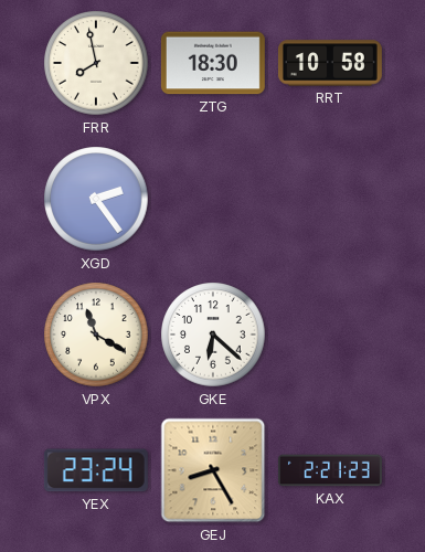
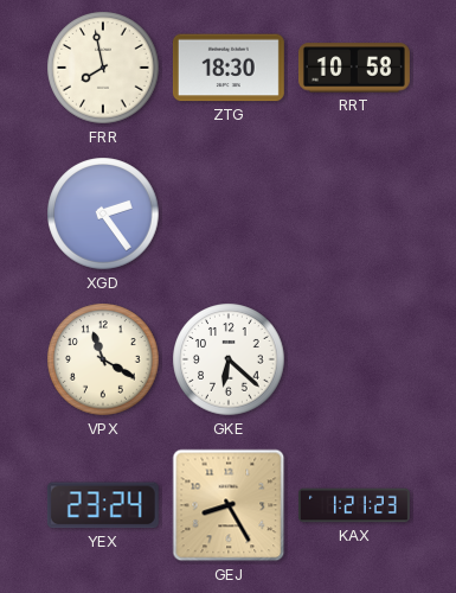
KAX: 2:21 -> 1:21 (354, 505)
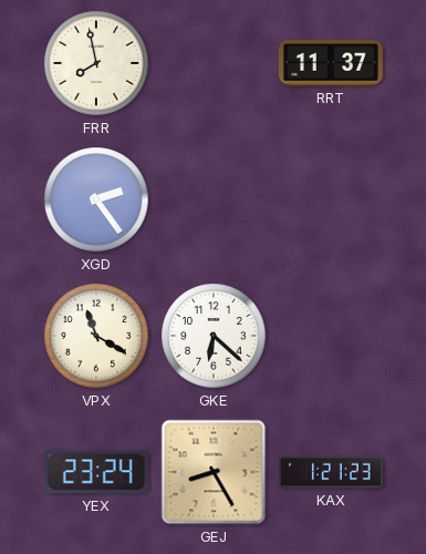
ZTG: 18:30 -> none (229, 68)
RRT: 10:58 -> 11:37 (331, 63)
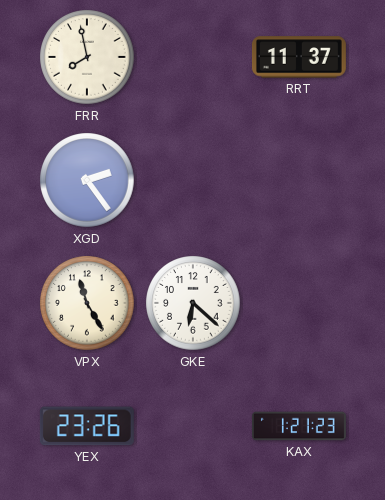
VPX: 11:20 -> 11:25 (87, 303)
YEX: 23:24 -> 23:26 (87, 426)
GEJ: 8:25 -> none (214, 472)
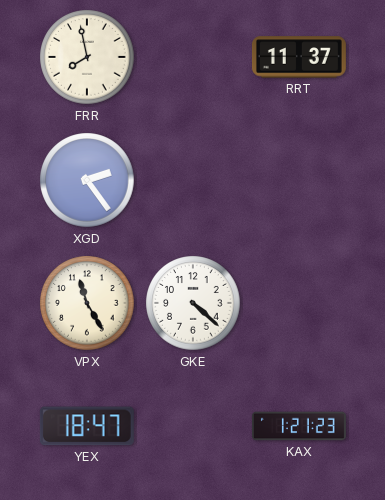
GKE: 6:22 -> 4:22 (193, 303)
YEX: 23:26 -> 18:47 (87, 426)
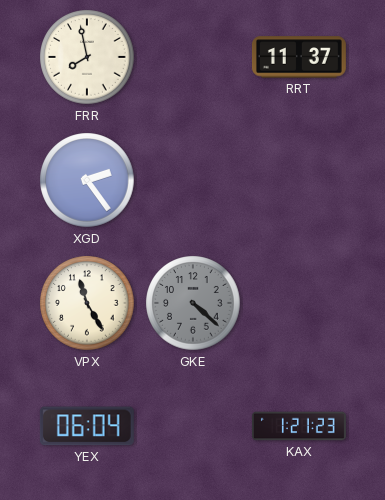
GKE dial: white -> grey (193, 303)
YEX: 18:47 -> 06:04 (87, 426)
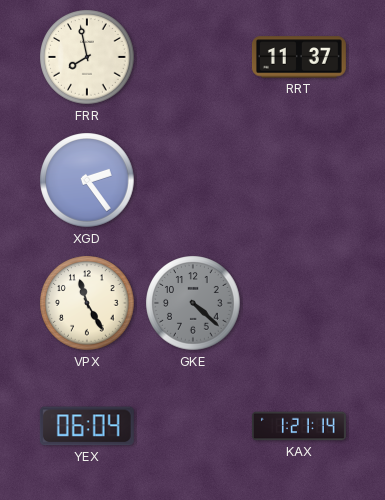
KAX: 1:21:23 -> 1:21:14 (299, 426)
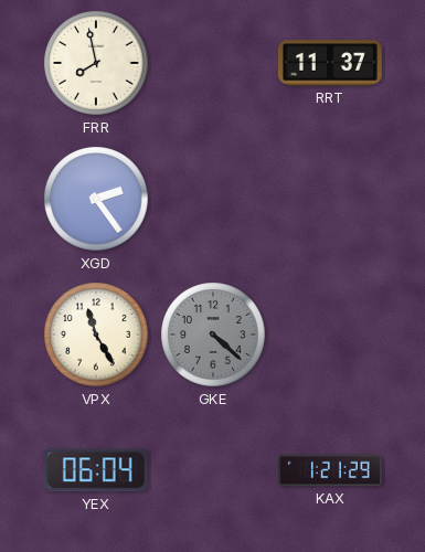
KAX: 1:21:14 -> 1:21:29 (330, 470)
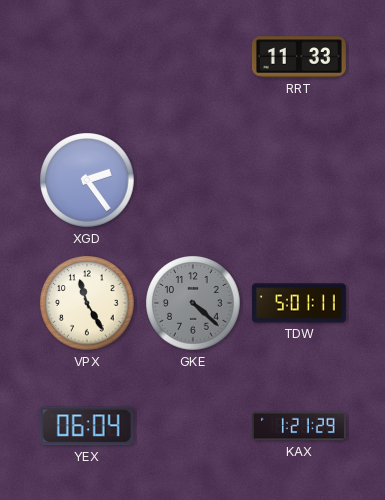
FRR: 7:58 -> none (96, 63)
RRT: 11:37 -> 11:33 (299, 57)
TDW: none -> 5:01 (299, 303)
